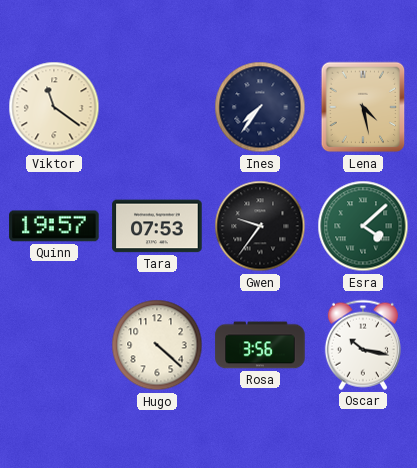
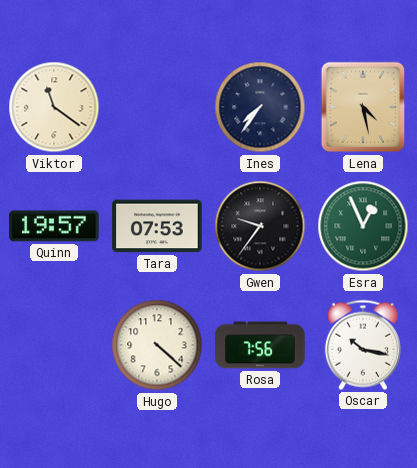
Esra: 4:08 -> 12:56 (363, 226)
Rosa: 3:56 -> 7:56 (260, 345)
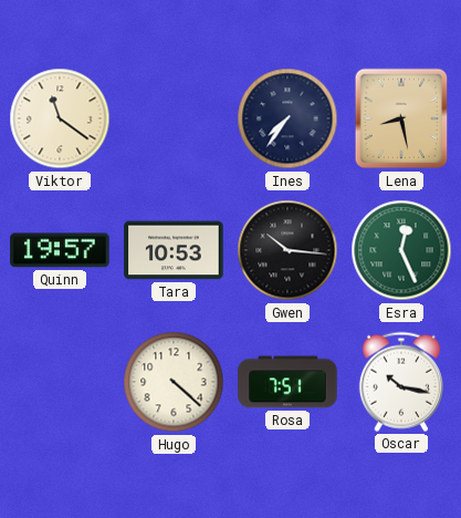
Lena: 4:28 -> 8:28 (401, 118)
Tara: 07:53 -> 10:53 (174, 250)
Gwen: 9:36 -> 10:16 (287, 250)
Esra: 12:56 -> 12:26 (401, 250)
Rosa: 7:56 -> 7:51 (287, 382)
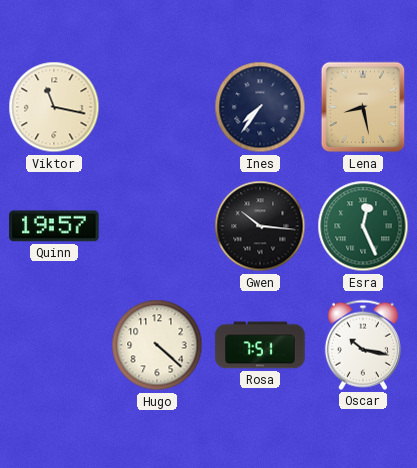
Viktor: 11:21 -> 11:17 (54, 107)
Tara: 10:53 -> none (174, 250)
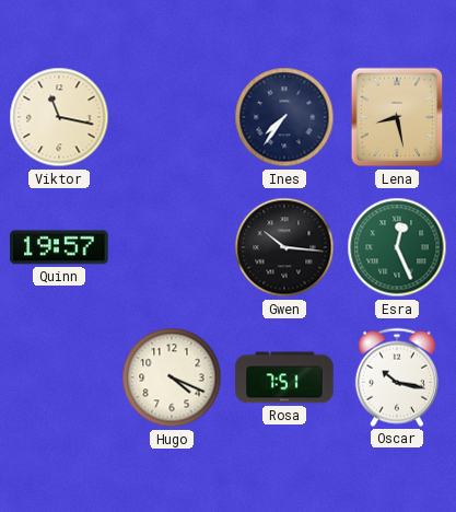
Hugo: 4:22 -> 4:19 (172, 377)
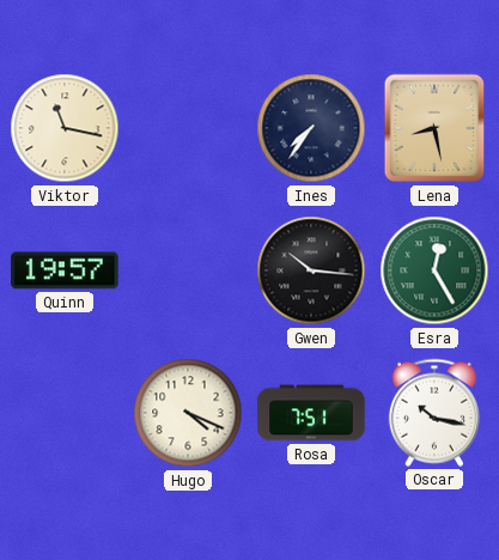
Esra: 12:26 -> 12:25 (434, 270)
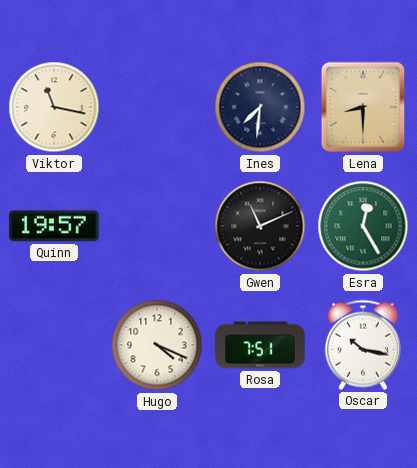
Ines: 7:36 -> 7:31 (260, 107)
Lena: 8:28 -> 8:30 (363, 107)
Gwen: 10:16 -> 11:11 (260, 226)
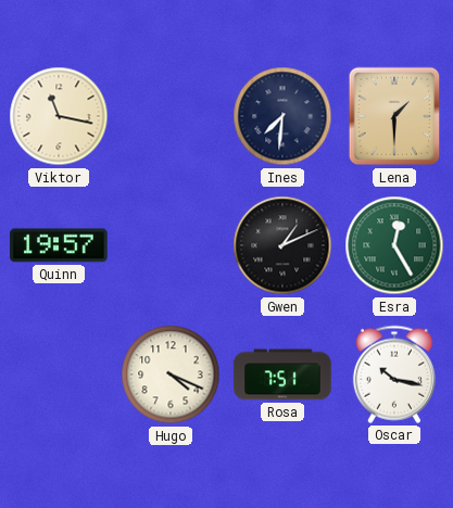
Lena: 8:30 -> 1:30 (394, 116)
Gwen: 11:11 -> 1:11 (282, 245)
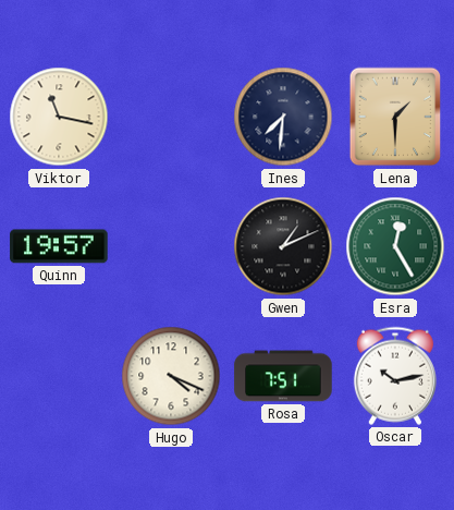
Oscar: 10:17 -> 10:13 (395, 376)
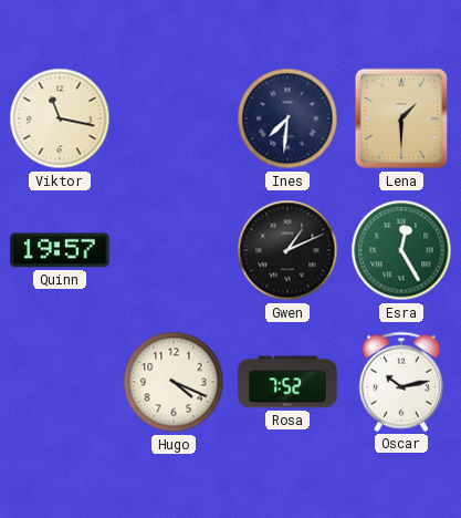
Rosa: 7:51 -> 7:52 (287, 382)
